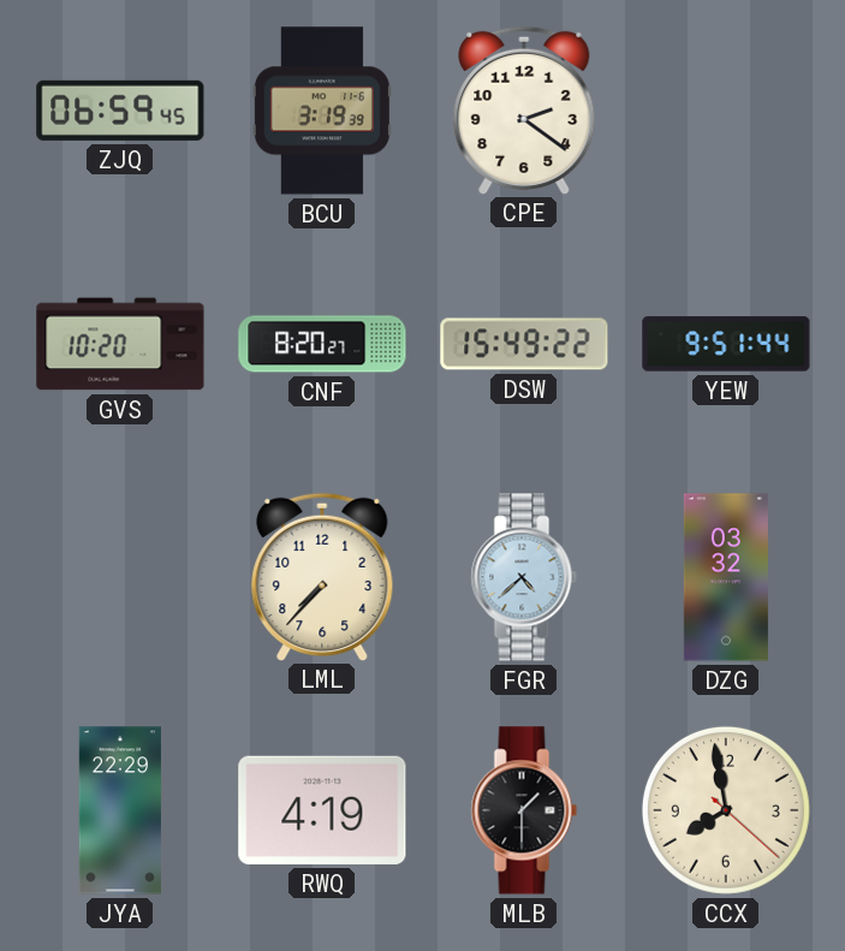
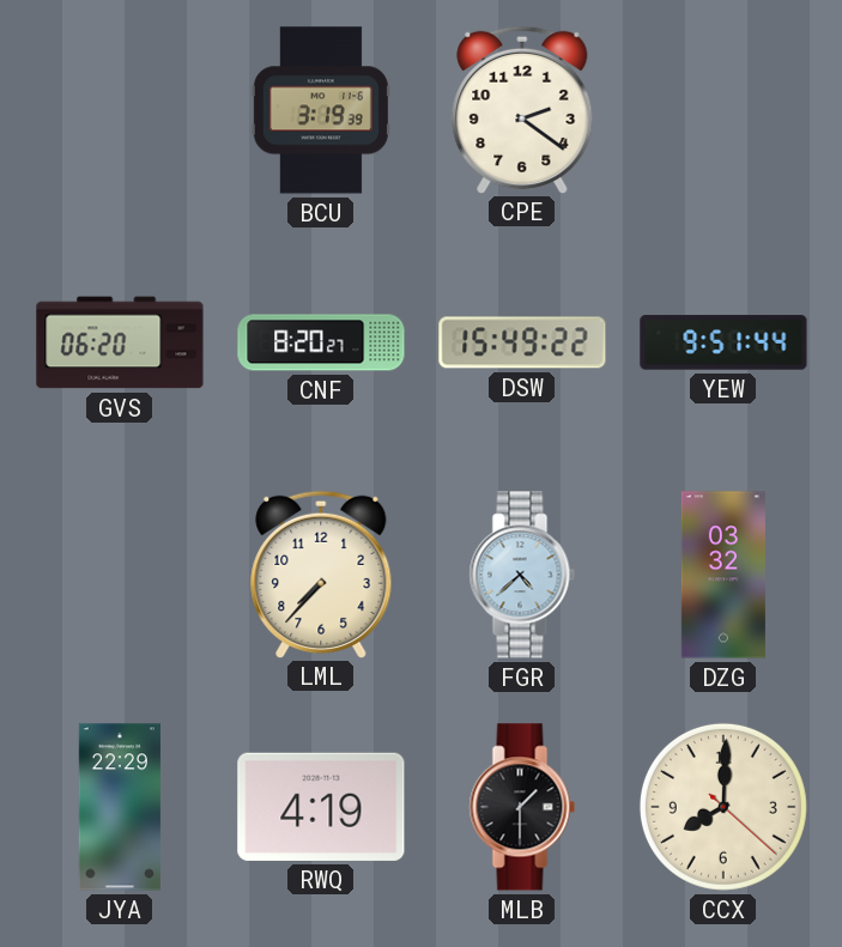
ZJQ: 06:59 -> none (120, 111)
GVS: 10:20 -> 06:20 (120, 342)
CCX: 7:58 -> 8:00 (723, 807)
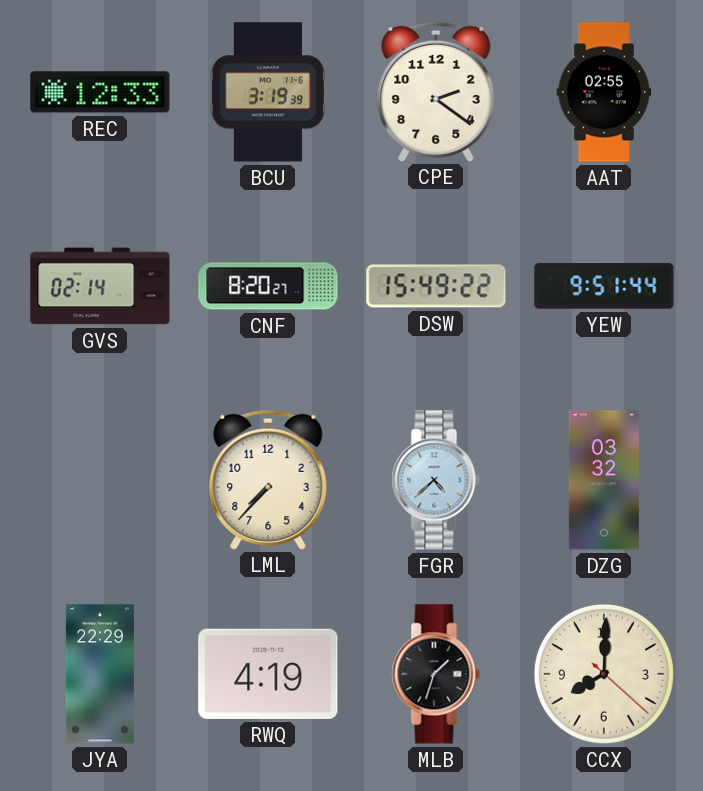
REC: none -> 12:33 (100, 92)
AAT: none -> 02:55 (604, 92)
GVS: 06:20 -> 02:14 (100, 286)
MLB: 1:30 -> 1:33 (436, 674)
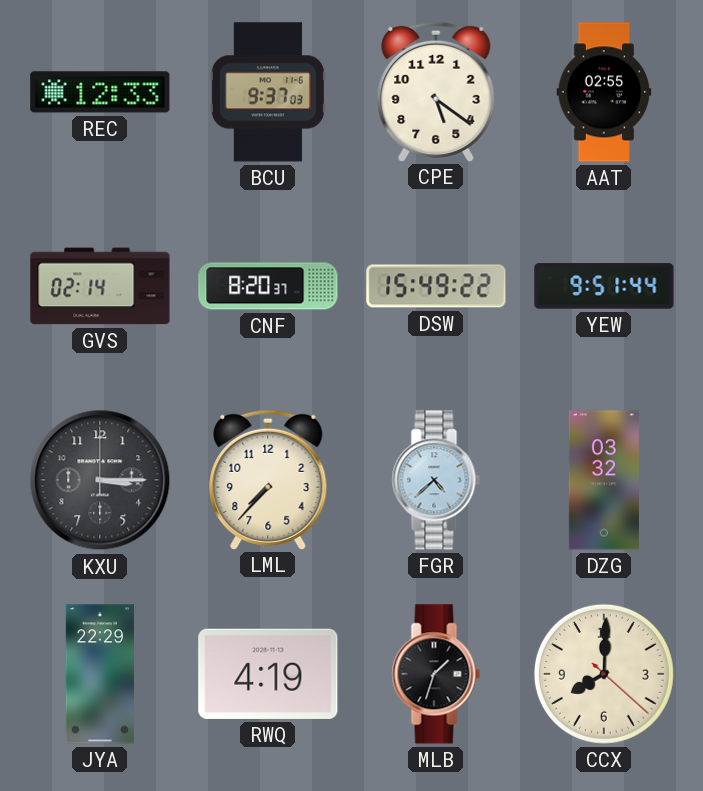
BCU: 3:19 -> 9:37 (268, 92)
CPE: 2:21 -> 5:21 (436, 91)
CNF: 8:20:27 -> 8:20:37 (268, 286)
KXU: none -> 3:15 (100, 480)
